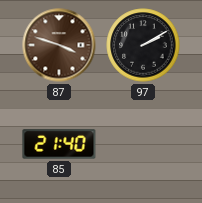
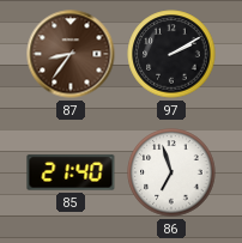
87: 3:48 -> 8:36 (71, 54)
86: none -> 6:57 (171, 172)
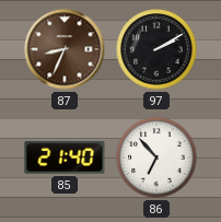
87: 8:36 -> 8:34 (65, 49)
86: 6:57 -> 6:53 (156, 157)
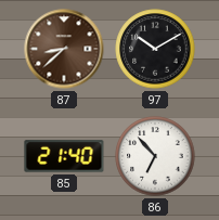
87: 8:34 -> 8:38 (64, 49)
97: 2:10 -> 10:10 (155, 49)
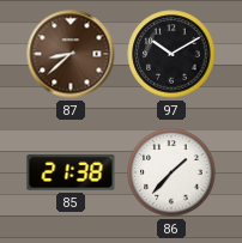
85: 21:40 -> 21:38 (71, 172)
86: 6:53 -> 1:37 (171, 172)
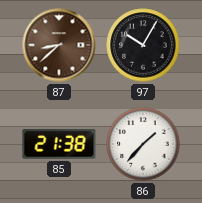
97: 10:10 -> 10:05 (143, 45)
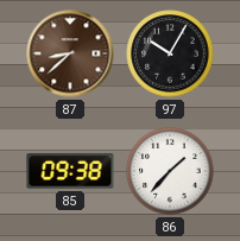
85: 21:38 -> 09:38 (70, 171)
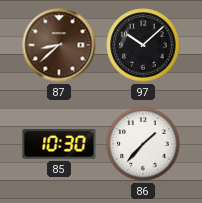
97: 10:05 -> 10:08 (143, 45)
85: 09:38 -> 10:30 (59, 144)
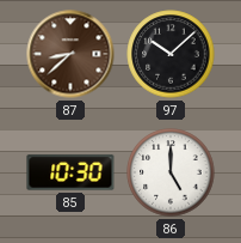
86: 1:37 -> 5:00 (171, 172)
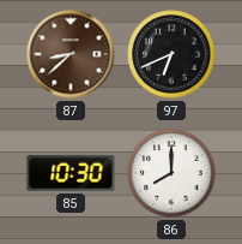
97: 10:08 -> 6:41 (171, 54)
86: 5:00 -> 8:00 (171, 173)
